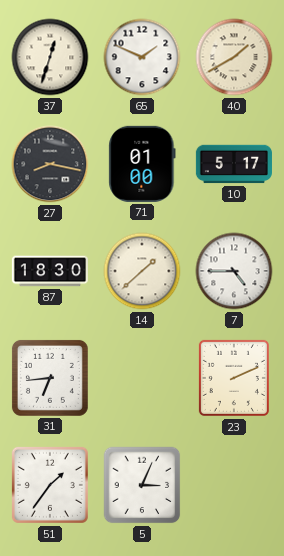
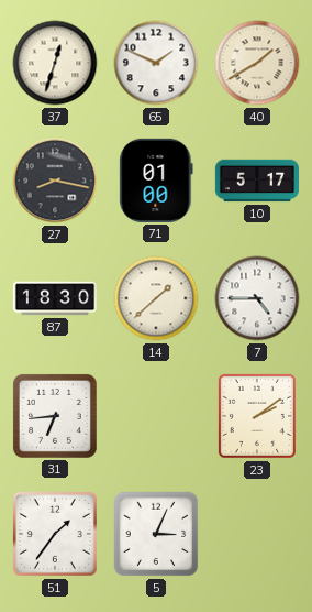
23: 2:11 -> 2:09 (257, 416)
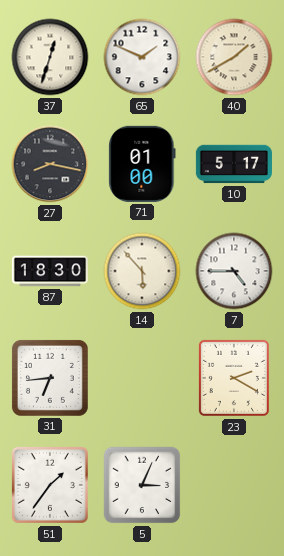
14: 1:38 -> 5:53 (142, 271)
23: 2:09 -> 2:20 (234, 378)
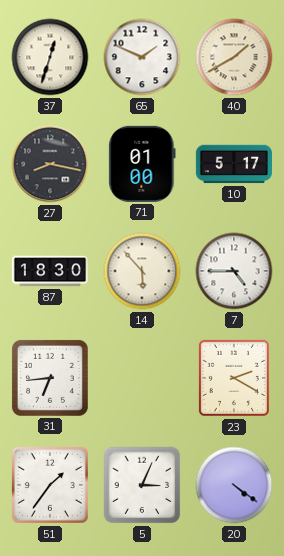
20: none -> 4:21 (234, 485)
